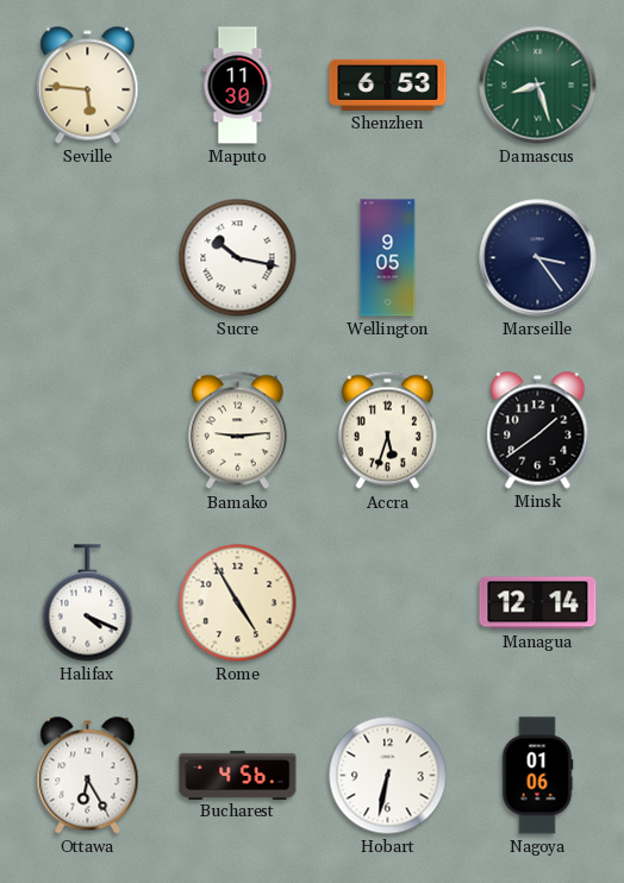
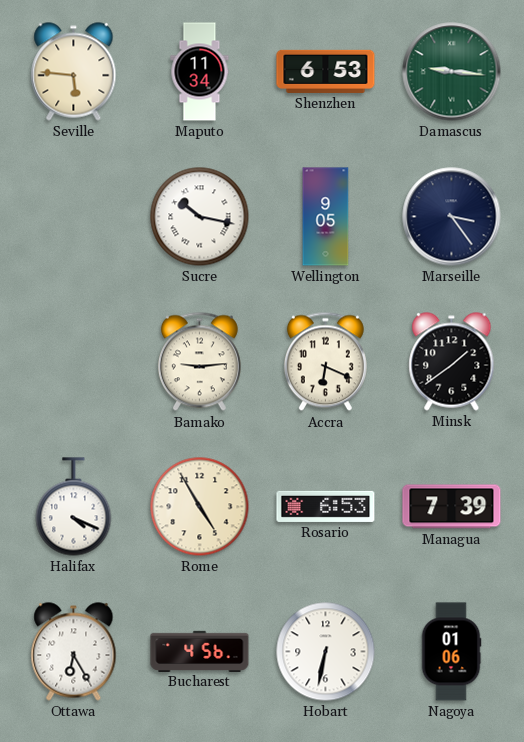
Maputo: 11:30 -> 11:34 (200, 72)
Damascus: 8:27 -> 9:16 (452, 72)
Accra: 5:33 -> 6:19 (325, 362)
Rosario: none -> 6:53 (326, 506)
Managua: 12:14 -> 7:39 (452, 507)
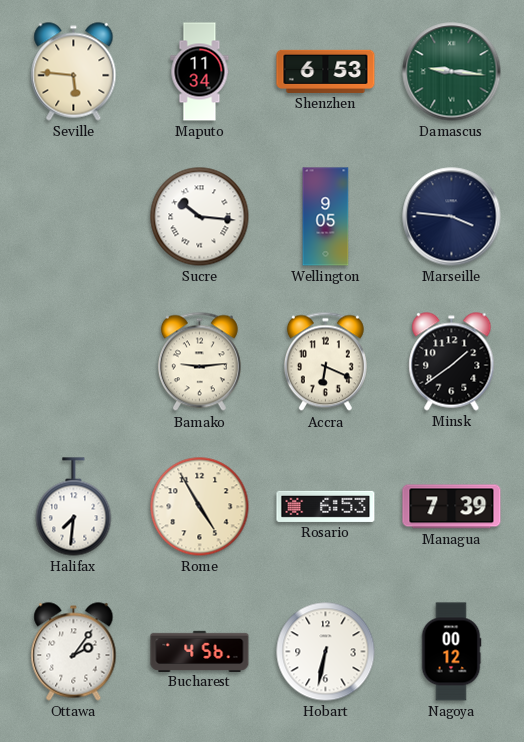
Sucre: 10:17 -> 10:16 (200, 217)
Marseille: 3:24 -> 3:46 (452, 217)
Halifax: 4:19 -> 7:31 (74, 507)
Ottawa: 6:25 -> 2:06 (74, 652)
Nagoya: 01:06 -> 00:12 (451, 652)
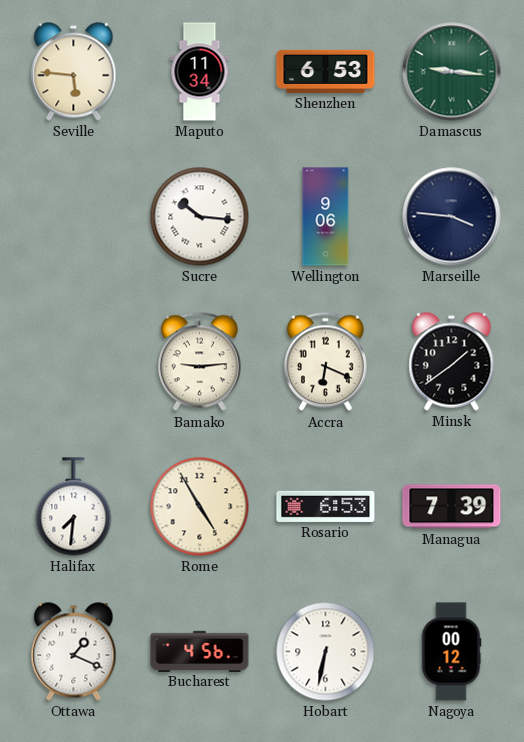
Wellington: 9:05 -> 9:06 (326, 217)
Ottawa: 2:06 -> 1:19 (74, 652)
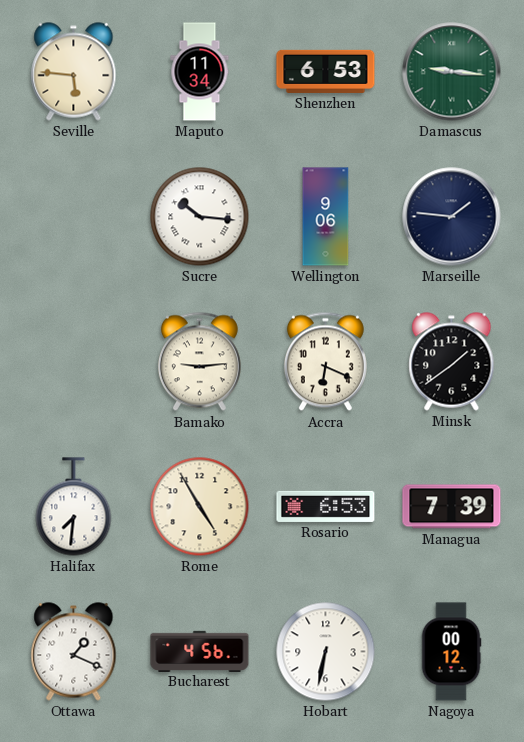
Marseille: 3:46 -> 1:46 (452, 217)
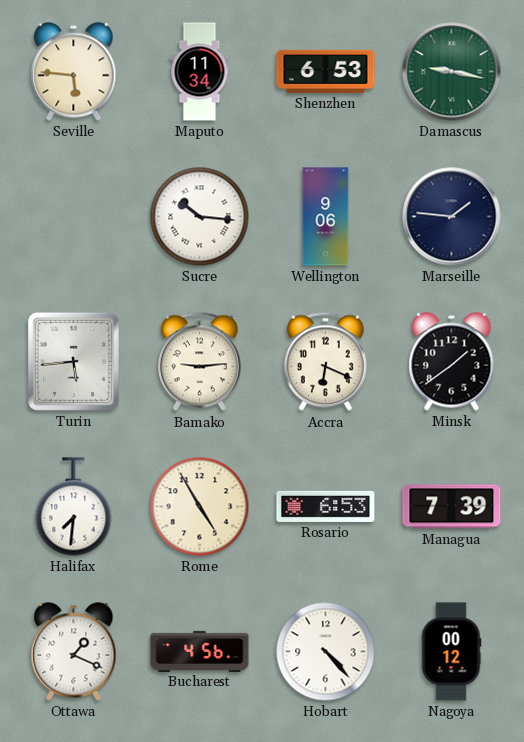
Damascus: 9:16 -> 9:17 (452, 72)
Turin: none -> 5:44 (73, 361)
Hobart: 6:32 -> 4:23 (326, 652)
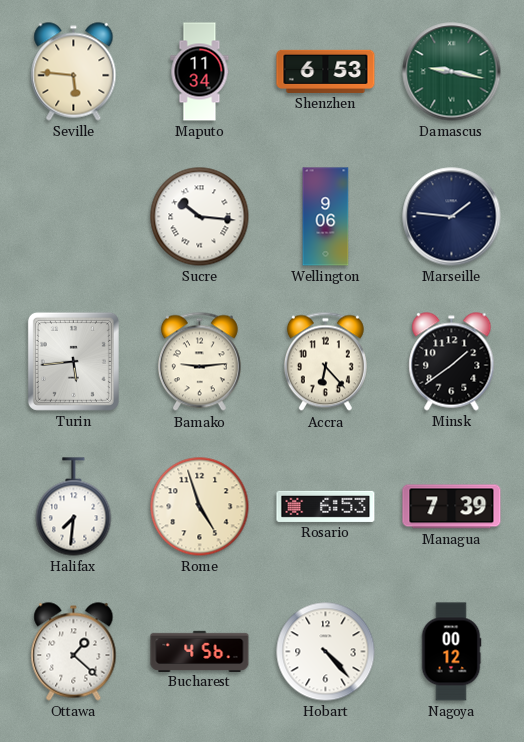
Accra: 6:19 -> 6:23 (325, 362)
Rome: 4:55 -> 4:57 (200, 507)
Ottawa: 1:19 -> 1:22 (74, 652)
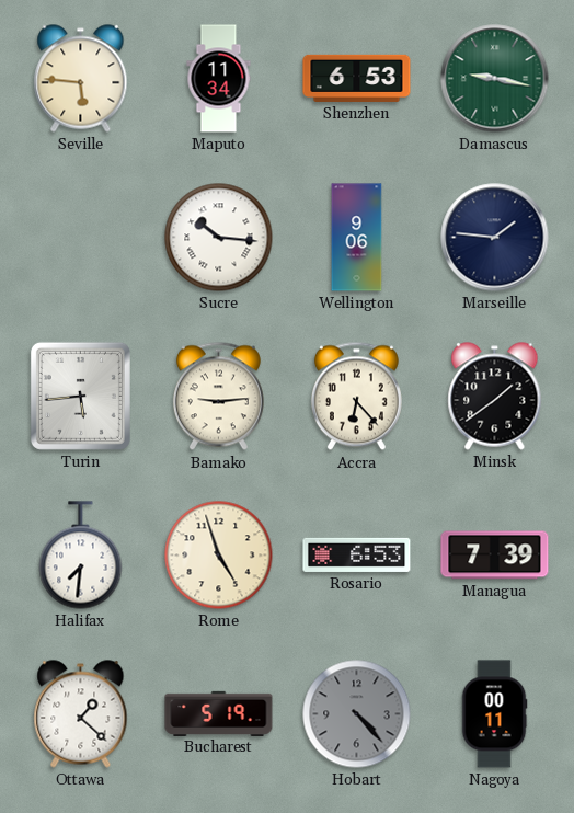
Bucharest: 4:56 -> 5:19 (219, 713)
Hobart dial: white -> grey (357, 714)
Nagoya: 00:12 -> 00:11 (494, 714)
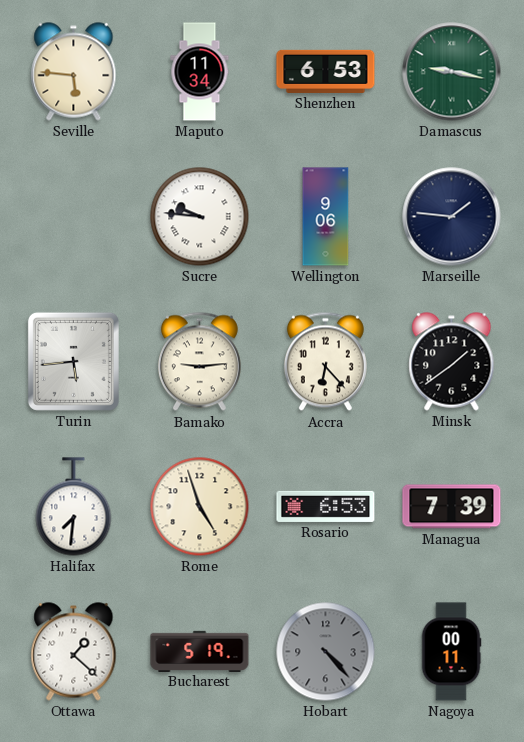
Sucre: 10:16 -> 9:46 (200, 217)
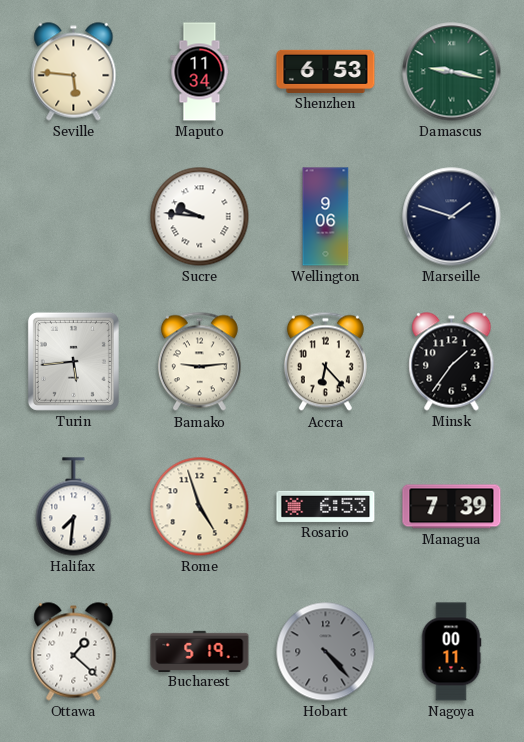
Marseille: 1:46 -> 1:48 (452, 217)
Minsk: 1:39 -> 1:36 (452, 362)
